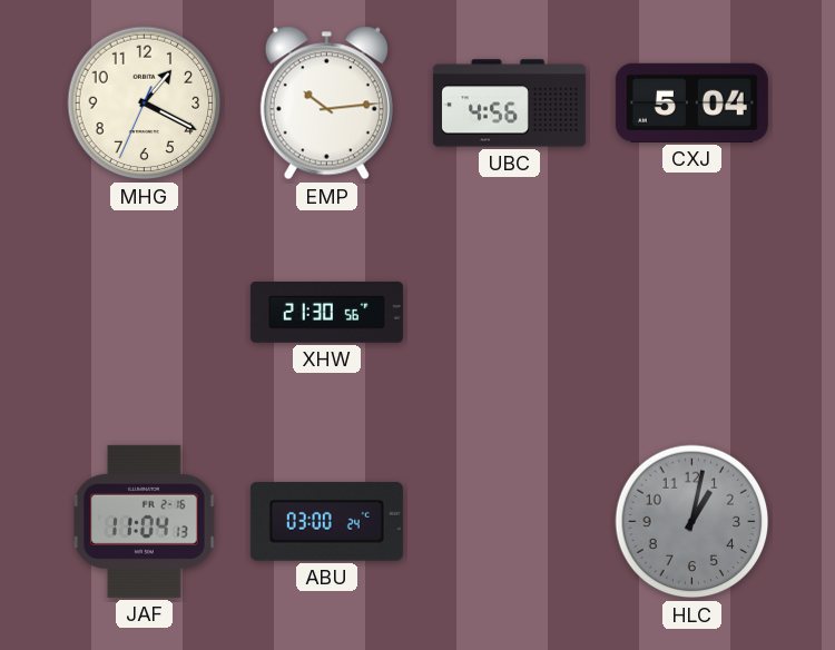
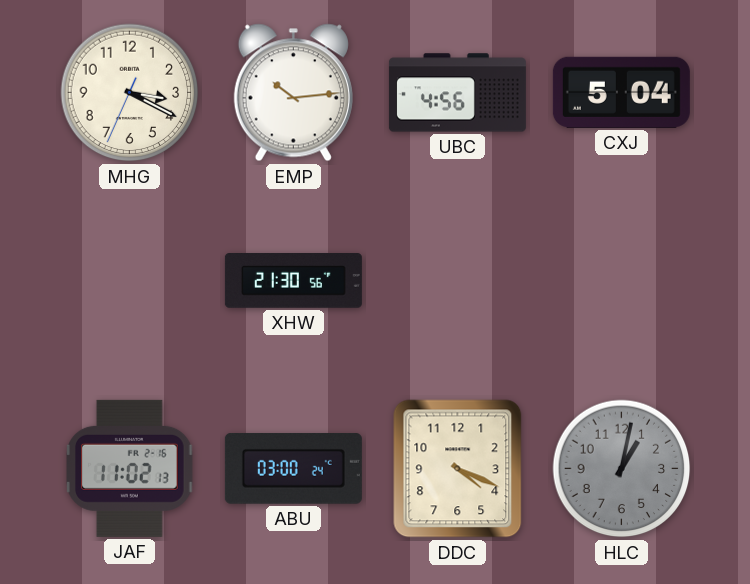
MHG: 1:19 -> 3:19 (130, 93)
JAF: 11:04 -> 11:02 (130, 468)
DDC: none -> 4:19 (458, 469)
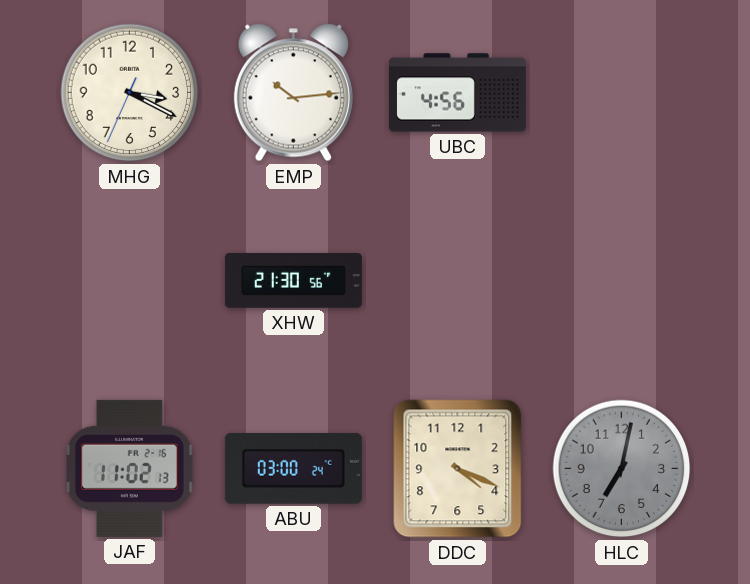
CXJ: 5:04 -> none (621, 92)
HLC: 1:02 -> 7:02 (622, 469)
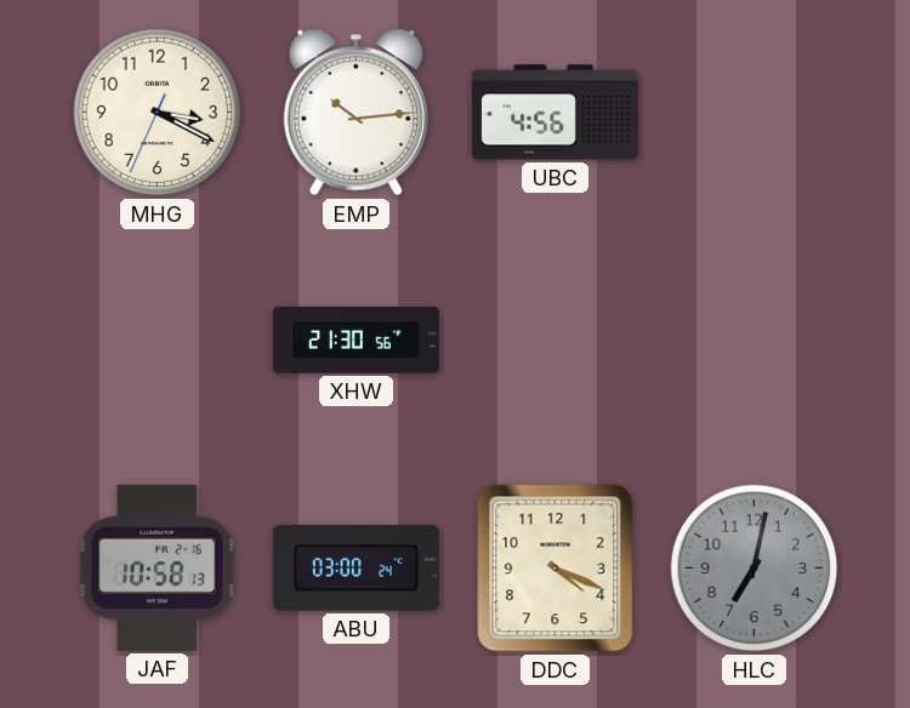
JAF: 11:02 -> 10:58 (158, 567)
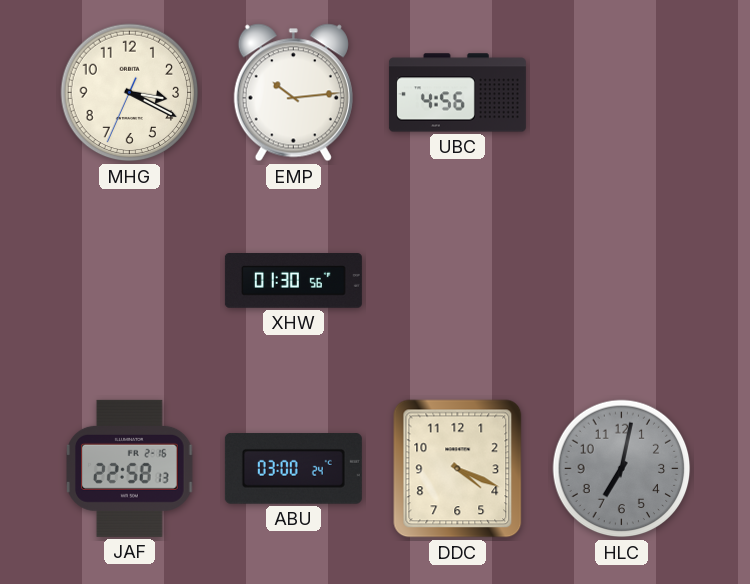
XHW: 21:30 -> 01:30 (293, 281)
JAF: 10:58 -> 22:58 (130, 468)
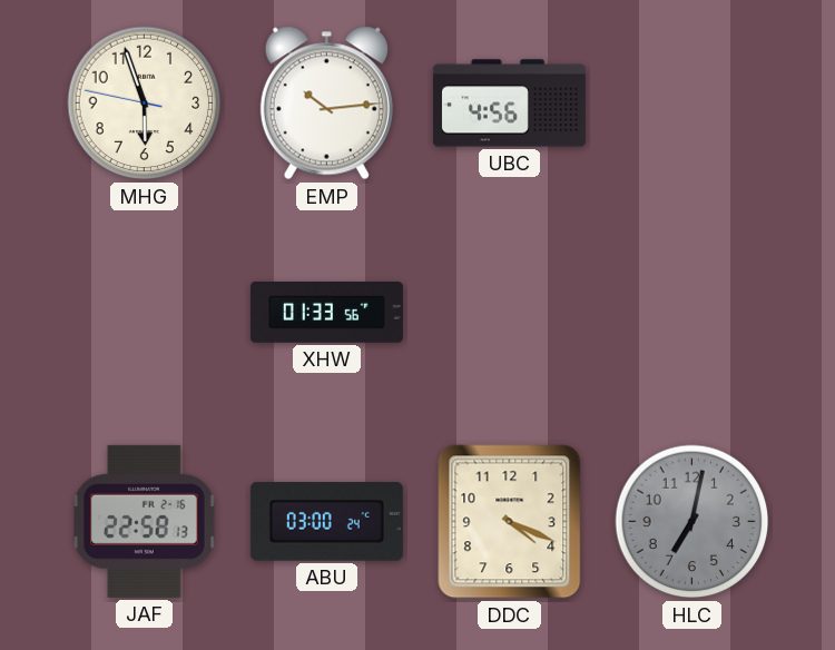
MHG: 3:19 -> 5:56 (145, 104)
XHW: 01:30 -> 01:33 (326, 313)
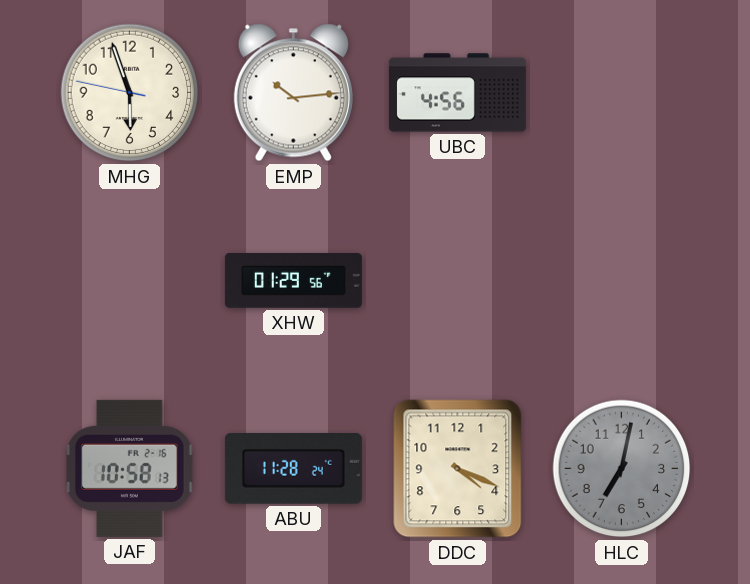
XHW: 01:33 -> 01:29 (293, 281)
JAF: 22:58 -> 10:58 (130, 468)
ABU: 03:00 -> 11:28 (293, 469)
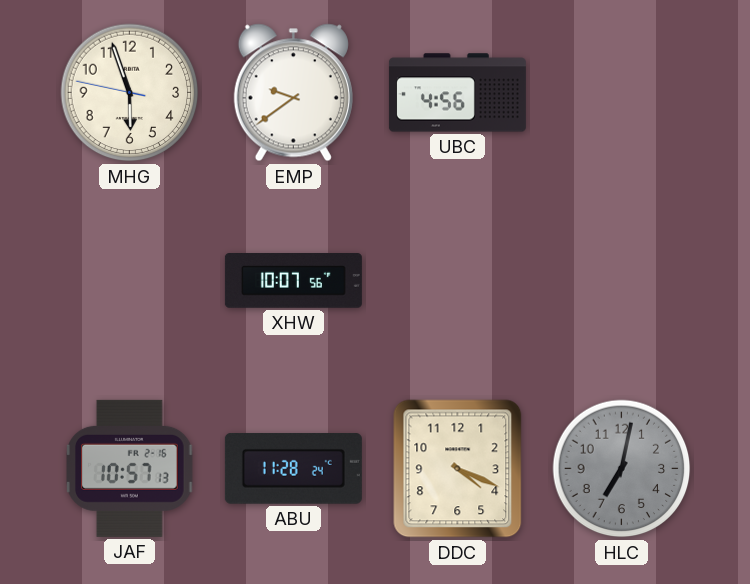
EMP: 10:14 -> 9:39 (293, 93)
XHW: 01:29 -> 10:07 (293, 281)
JAF: 10:58 -> 10:57 (130, 468)
